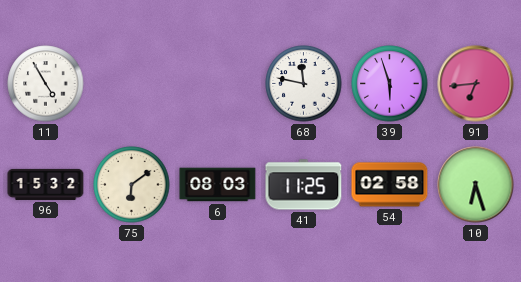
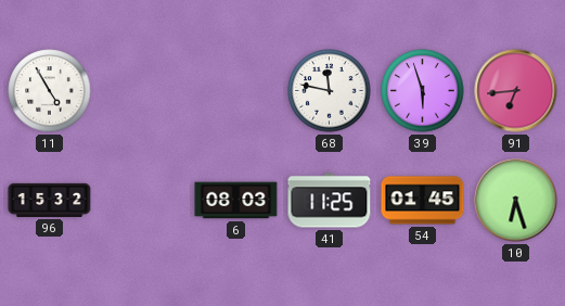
75: 6:09 -> none (132, 185)
54: 02:58 -> 01:45 (423, 201)
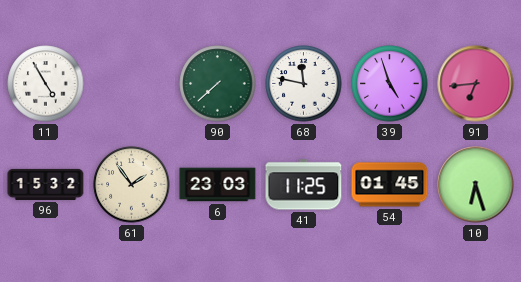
90: none -> 7:38 (218, 84)
39: 5:57 -> 4:57 (390, 84)
61: none -> 1:54 (132, 185)
6: 08:03 -> 23:03 (218, 185)
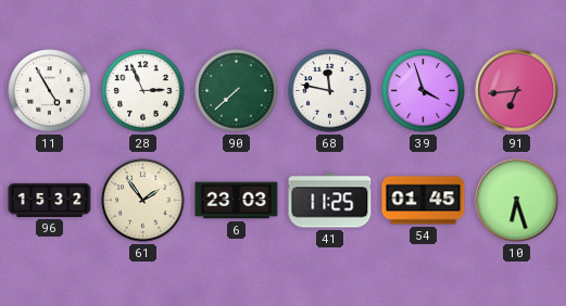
28: none -> 2:56 (143, 91)
39: 4:57 -> 3:57 (424, 91)
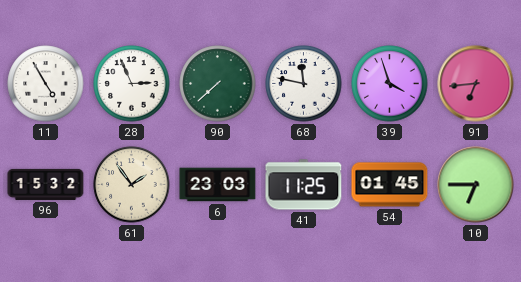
10: 6:27 -> 6:45 (476, 185)
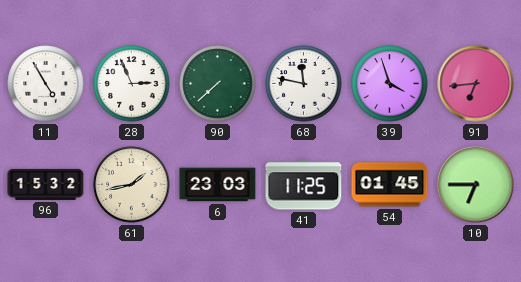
61: 1:54 -> 1:43 (132, 185)
